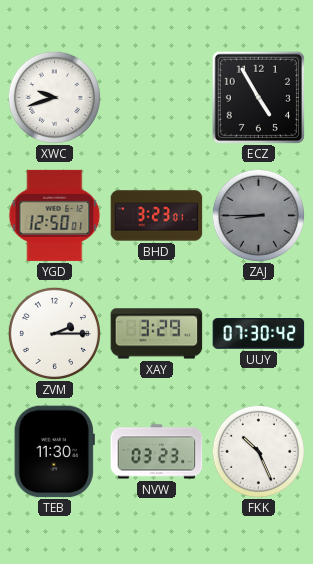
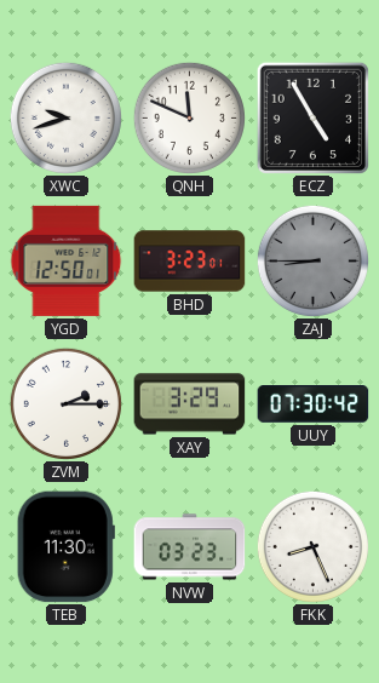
QNH: none -> 11:49 (189, 117)
FKK: 10:26 -> 8:26 (312, 546)
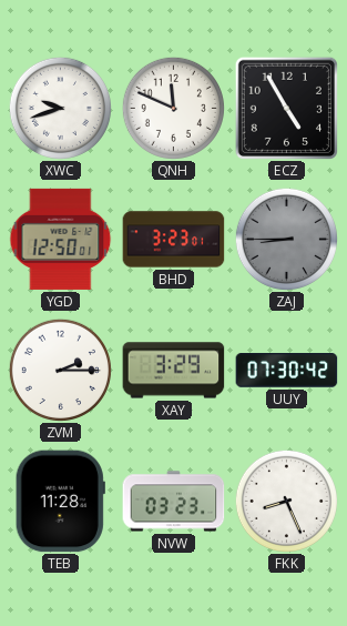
TEB: 11:30 -> 11:28 (60, 502)
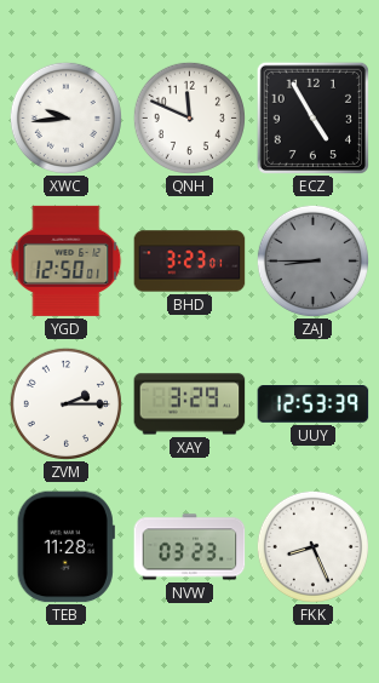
XWC: 9:42 -> 9:44 (65, 117)
UUY: 07:30 -> 12:53 (314, 404)
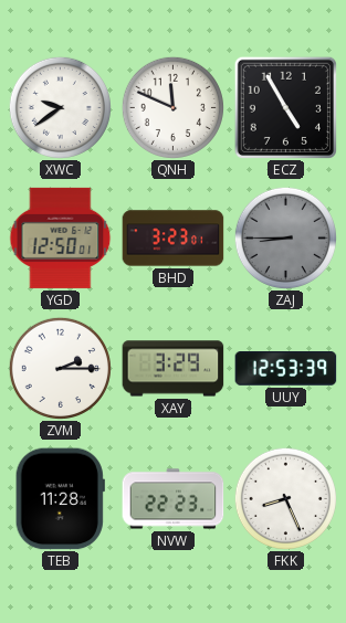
XWC: 9:44 -> 9:39 (60, 107)
NVW: 03:23 -> 22:23 (174, 499)
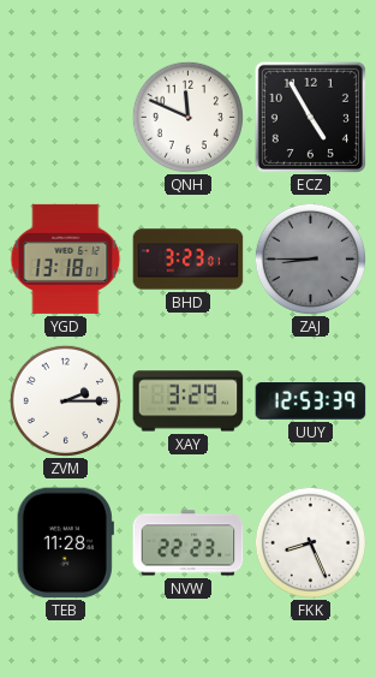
XWC: 9:39 -> none (60, 107)
YGD: 12:50 -> 13:18 (66, 258)
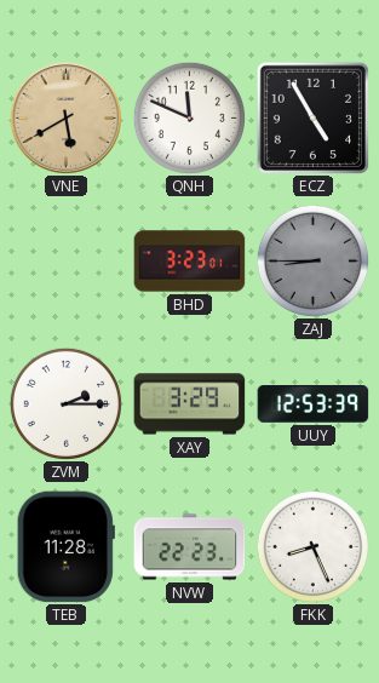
VNE: none -> 5:40 (65, 117)
YGD: 13:18 -> none (66, 258)
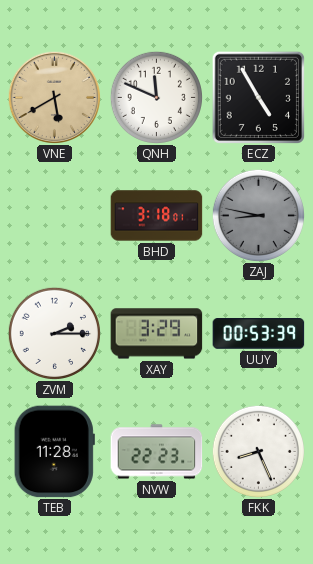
BHD: 3:23 -> 3:18 (157, 216)
ZAJ: 8:45 -> 8:47 (258, 215)
UUY: 12:53 -> 00:53 (259, 334)
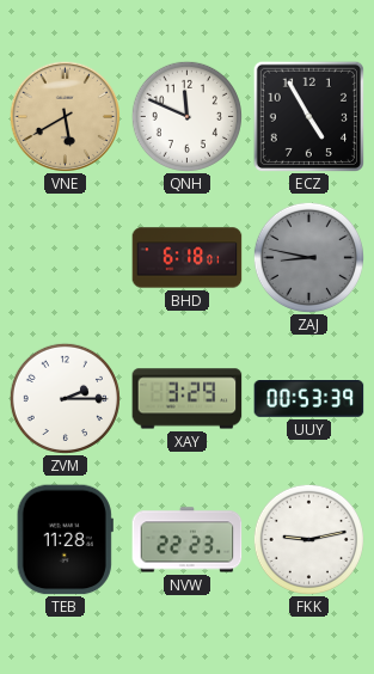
BHD: 3:18 -> 6:18 (188, 258)
FKK: 8:26 -> 9:13 (308, 539)
